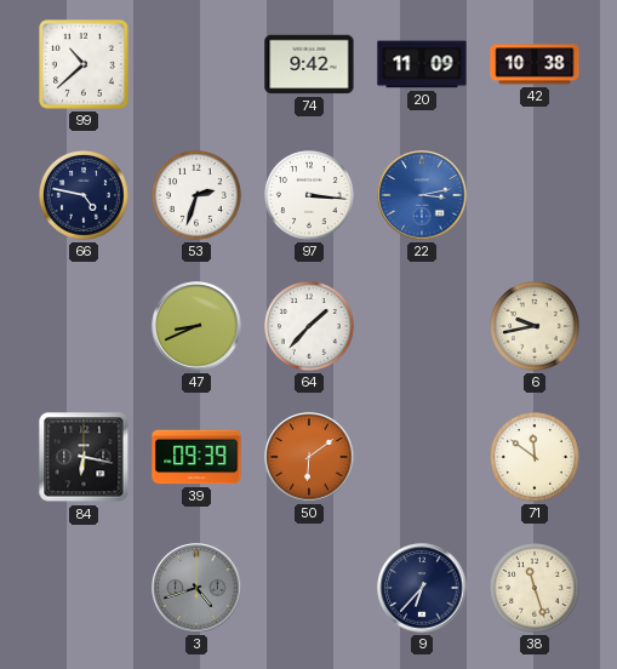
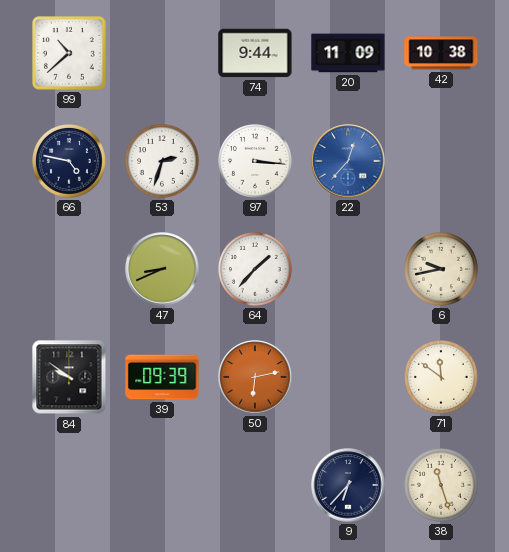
74: 9:42 -> 9:44 (255, 53)
22: 3:13 -> 12:37 (348, 161)
84: 6:17 -> 9:51 (69, 377)
50: 6:09 -> 6:13 (255, 377)
3: 4:42 -> none (196, 588)
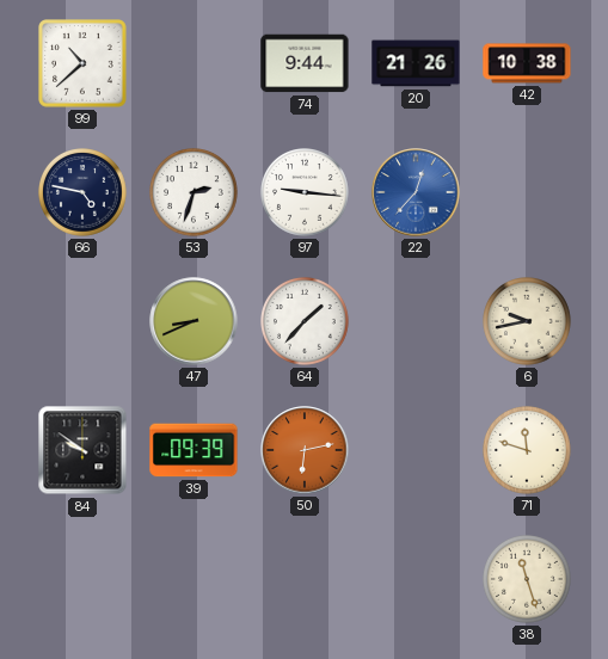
20: 11:09 -> 21:26 (416, 63)
97: 3:16 -> 9:16 (306, 193)
71: 11:51 -> 11:48 (528, 451)
9: 6:37 -> none (348, 485)
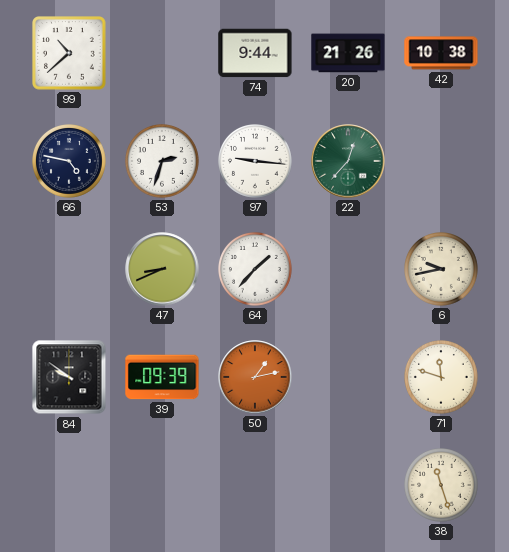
22 dial: blue -> green (348, 161)
50: 6:13 -> 1:13 (255, 377)
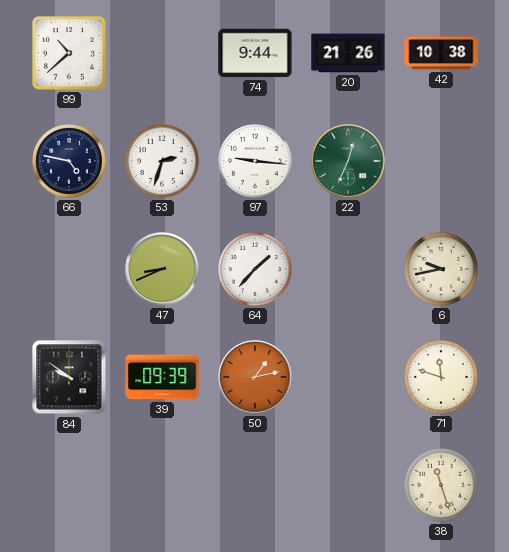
22: 12:37 -> 12:34 (348, 161)
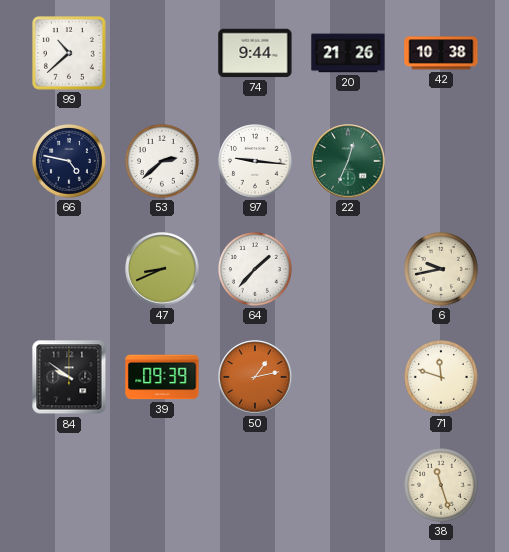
53: 2:33 -> 2:38 (163, 162)
